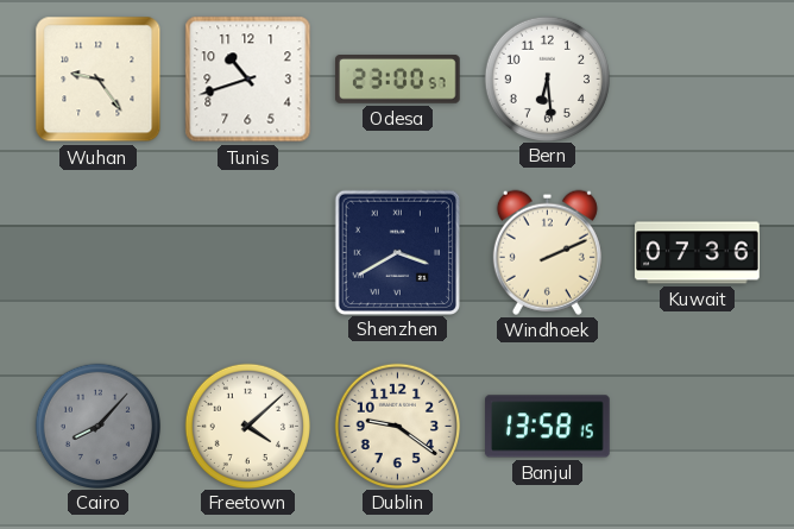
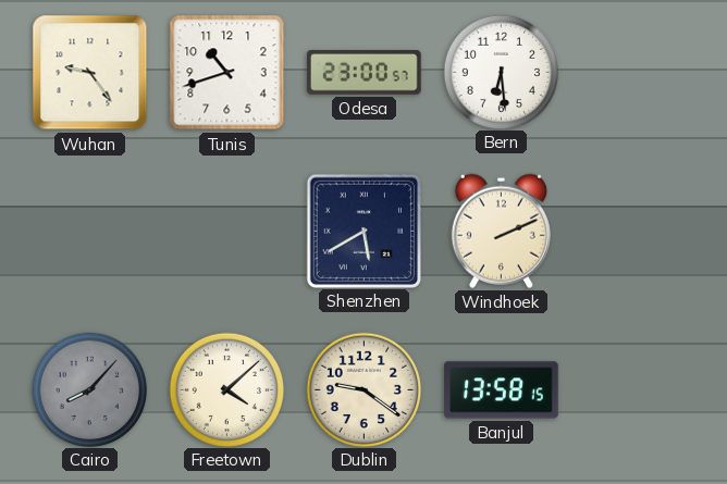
Shenzhen: 3:40 -> 5:40 (363, 231)
Kuwait: 07:36 -> none (698, 253)
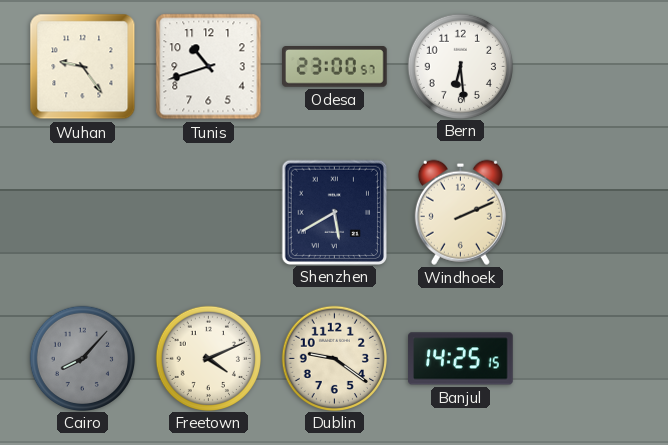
Freetown: 4:08 -> 4:11 (208, 358)
Banjul: 13:58 -> 14:25 (461, 359)
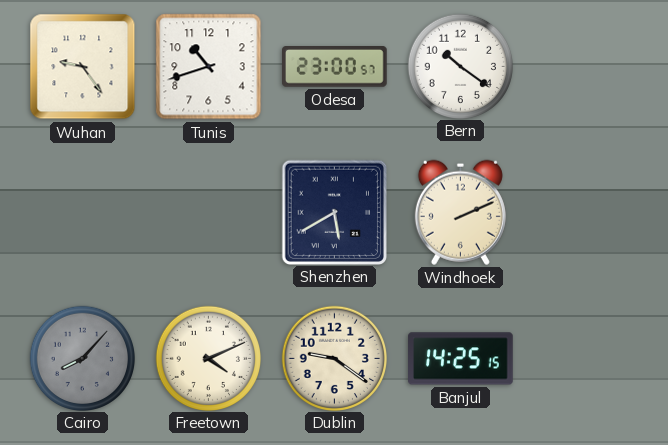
Bern: 6:29 -> 10:21 (460, 66)
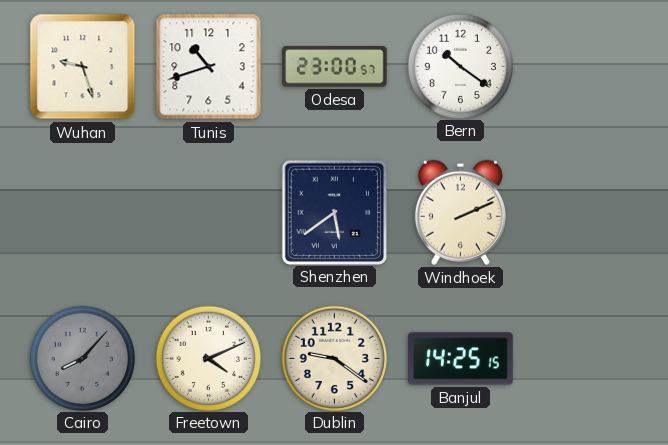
Wuhan: 9:24 -> 9:27 (83, 67)
Shenzhen: 5:40 -> 5:39 (334, 212)
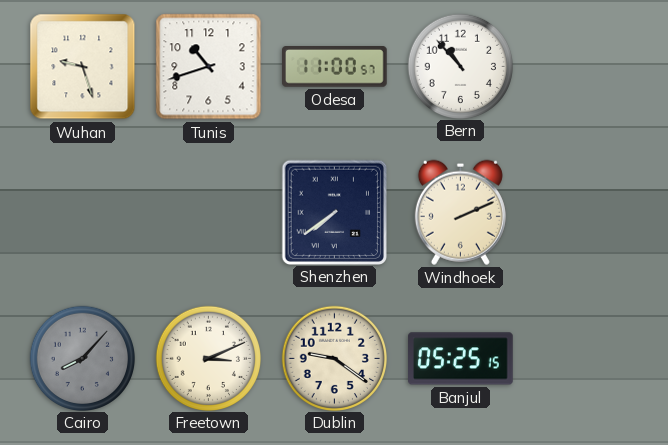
Odesa: 23:00 -> 11:00 (335, 67)
Bern: 10:21 -> 10:53 (460, 66)
Shenzhen: 5:39 -> 7:39 (334, 212)
Freetown: 4:11 -> 3:11 (208, 358)
Banjul: 14:25 -> 05:25 (461, 359)
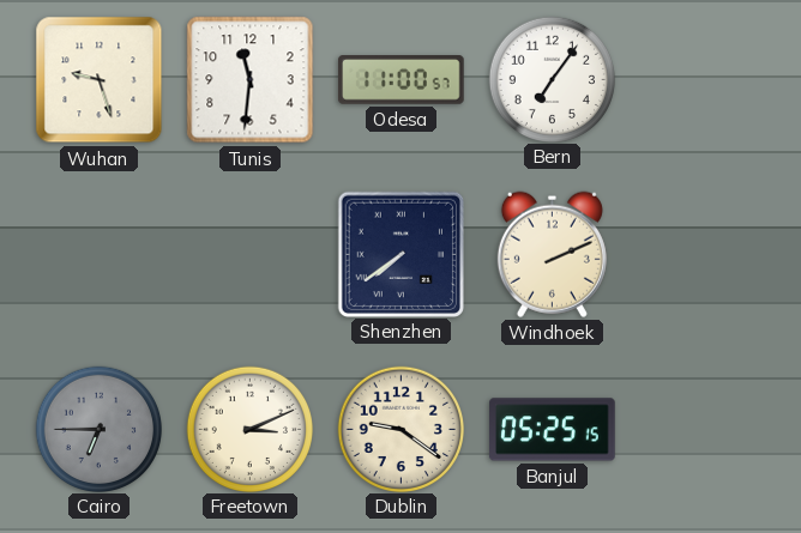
Tunis: 10:42 -> 11:31 (251, 80)
Bern: 10:53 -> 7:06 (552, 79)
Cairo: 8:07 -> 6:45 (98, 429)
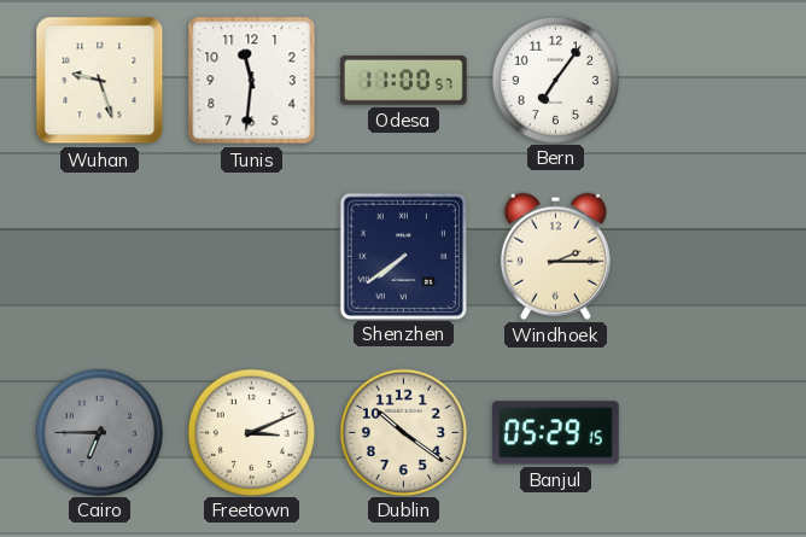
Windhoek: 2:11 -> 2:15 (555, 256)
Dublin: 9:21 -> 10:21 (403, 432)
Banjul: 05:25 -> 05:29 (556, 433)
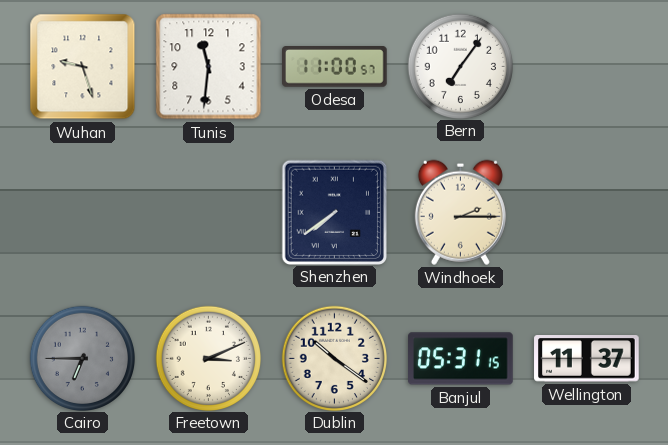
Banjul: 05:29 -> 05:31 (461, 359)
Wellington: none -> 11:37 (587, 359)
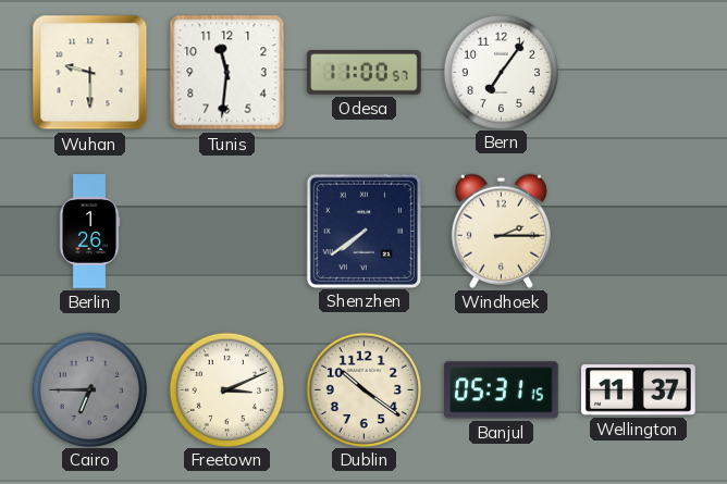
Wuhan: 9:27 -> 9:30 (90, 73)
Berlin: none -> 1:26 (89, 232)
